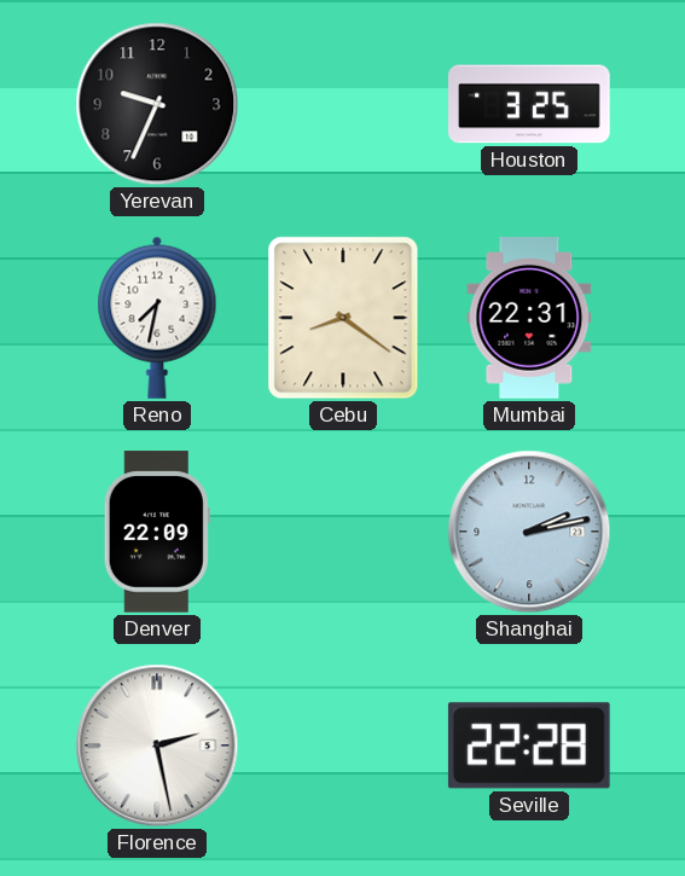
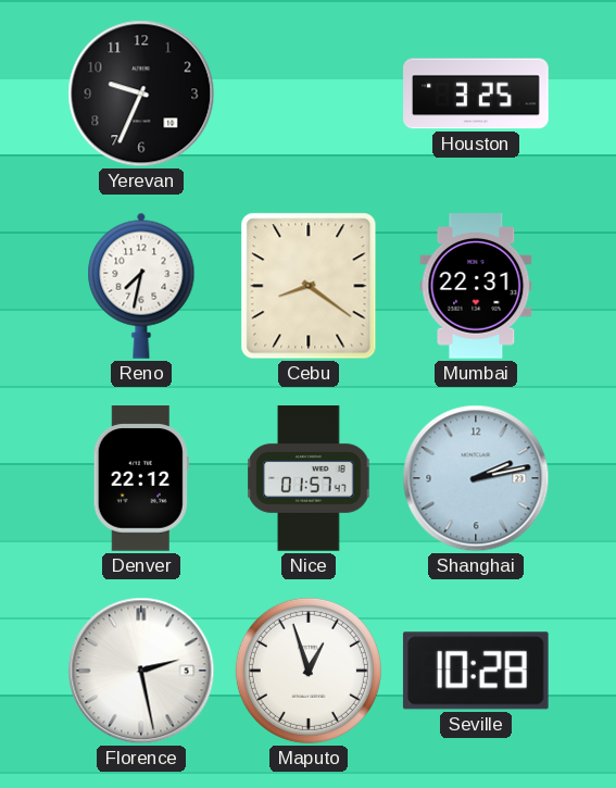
Denver: 22:09 -> 22:12 (141, 478)
Nice: none -> 01:57 (309, 478)
Maputo: none -> 12:57 (309, 671)
Seville: 22:28 -> 10:28 (476, 671)
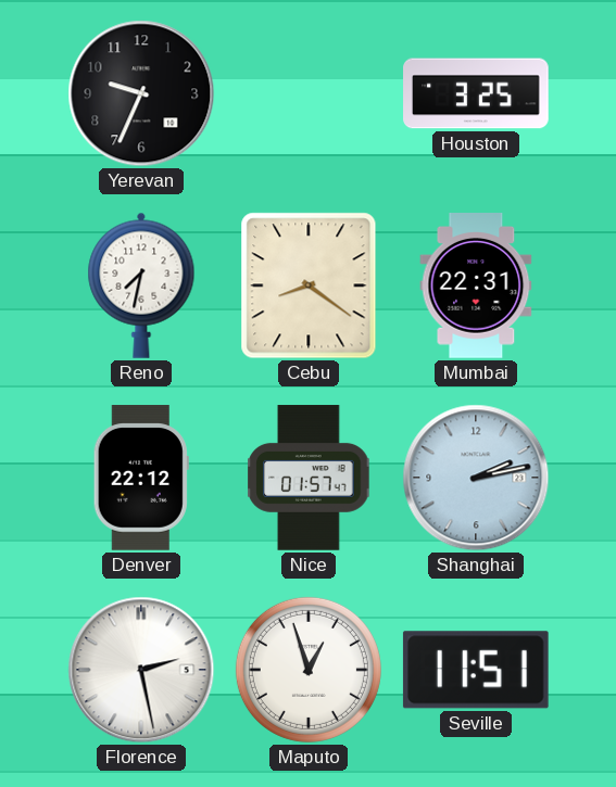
Seville: 10:28 -> 11:51 (476, 670)
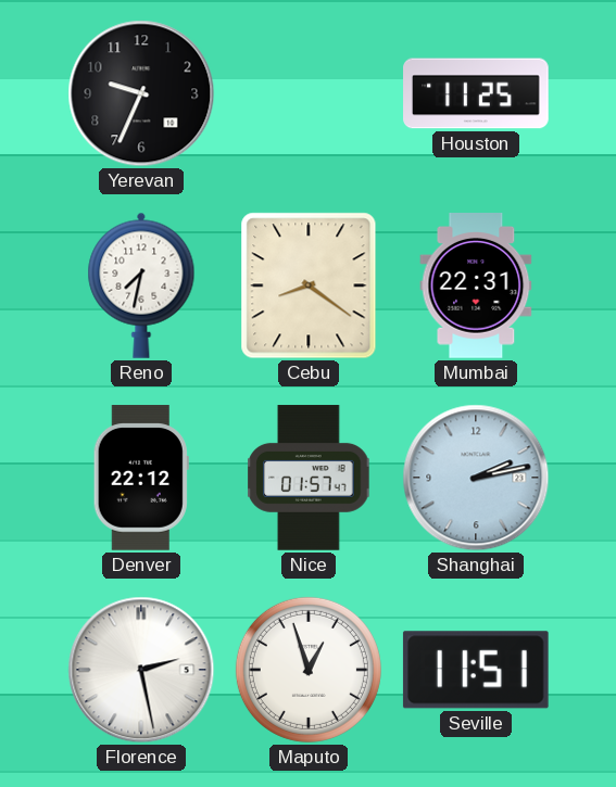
Houston: 3:25 -> 11:25 (476, 93)
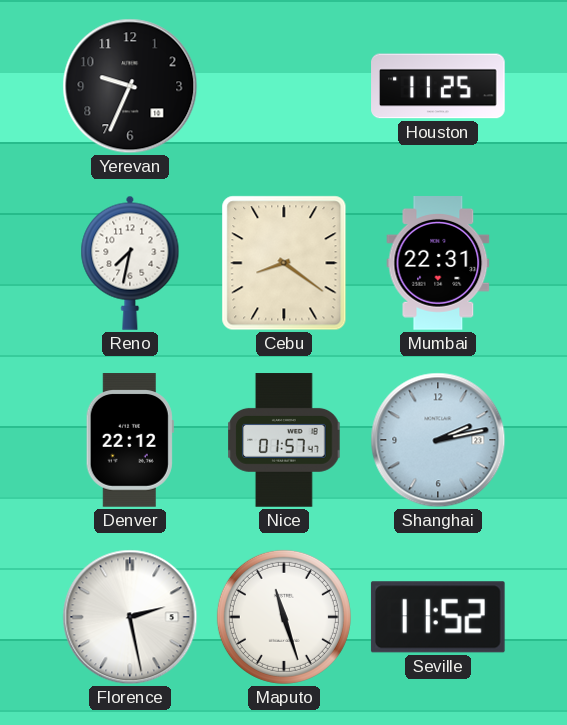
Maputo: 12:57 -> 11:27 (284, 617)
Seville: 11:51 -> 11:52 (438, 617)
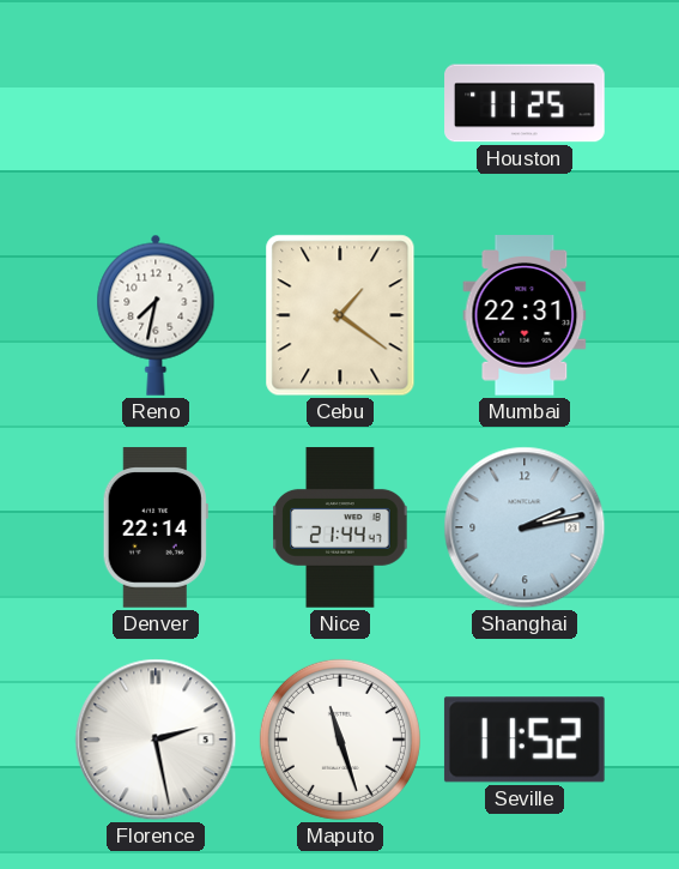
Yerevan: 9:34 -> none (130, 86)
Cebu: 8:21 -> 1:21 (340, 315)
Denver: 22:12 -> 22:14 (156, 527)
Nice: 01:57 -> 21:44 (340, 527)
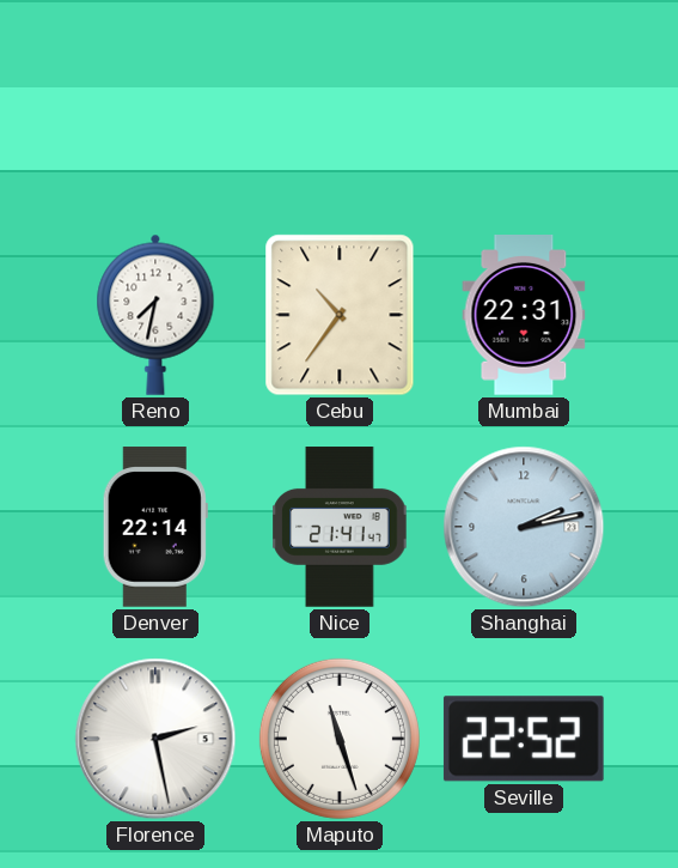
Houston: 11:25 -> none (525, 103)
Cebu: 1:21 -> 10:36 (340, 315)
Nice: 21:44 -> 21:41 (340, 527)
Seville: 11:52 -> 22:52 (524, 739)
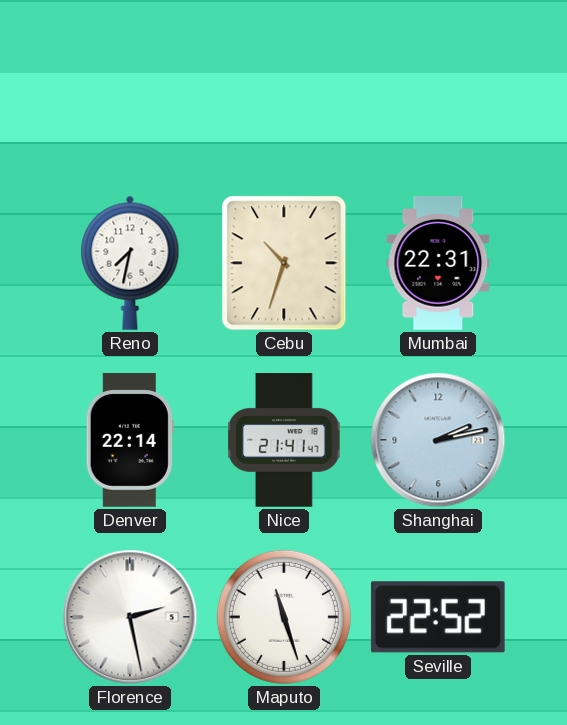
Cebu: 10:36 -> 10:33 (284, 263)
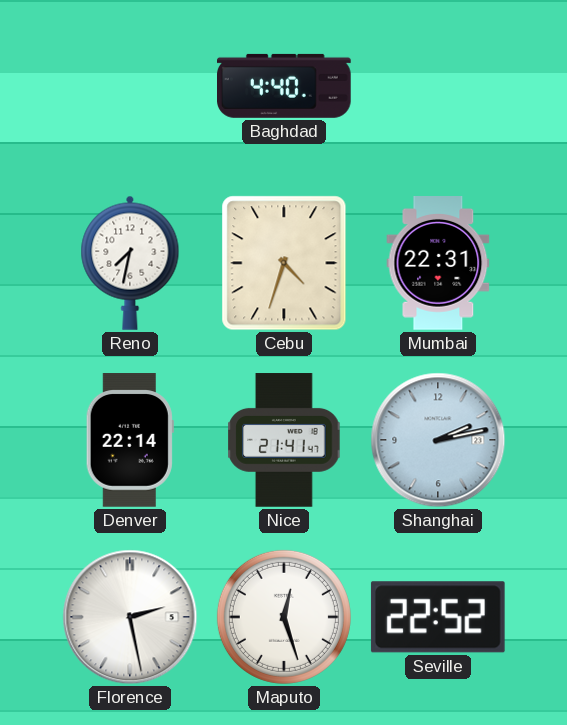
Baghdad: none -> 4:40 (285, 86)
Cebu: 10:33 -> 4:33 (284, 263)
Maputo: 11:27 -> 12:27 (284, 617)
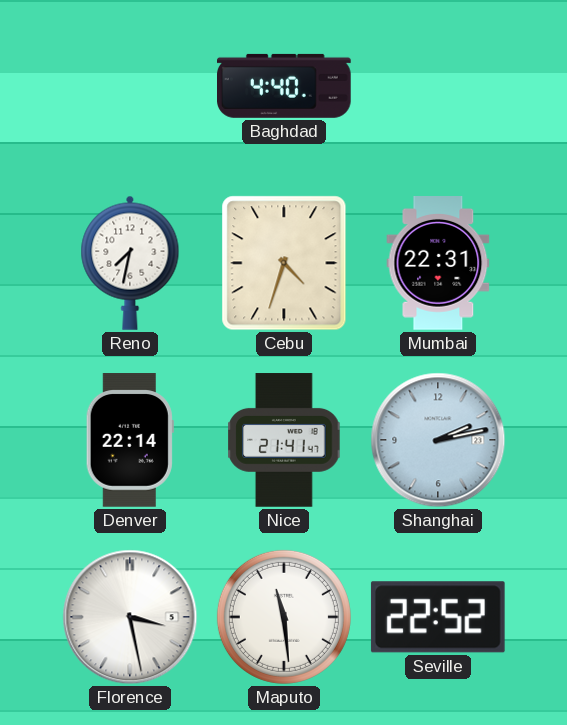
Florence: 2:28 -> 3:28 (130, 617)
Maputo: 12:27 -> 11:29 (284, 617)
